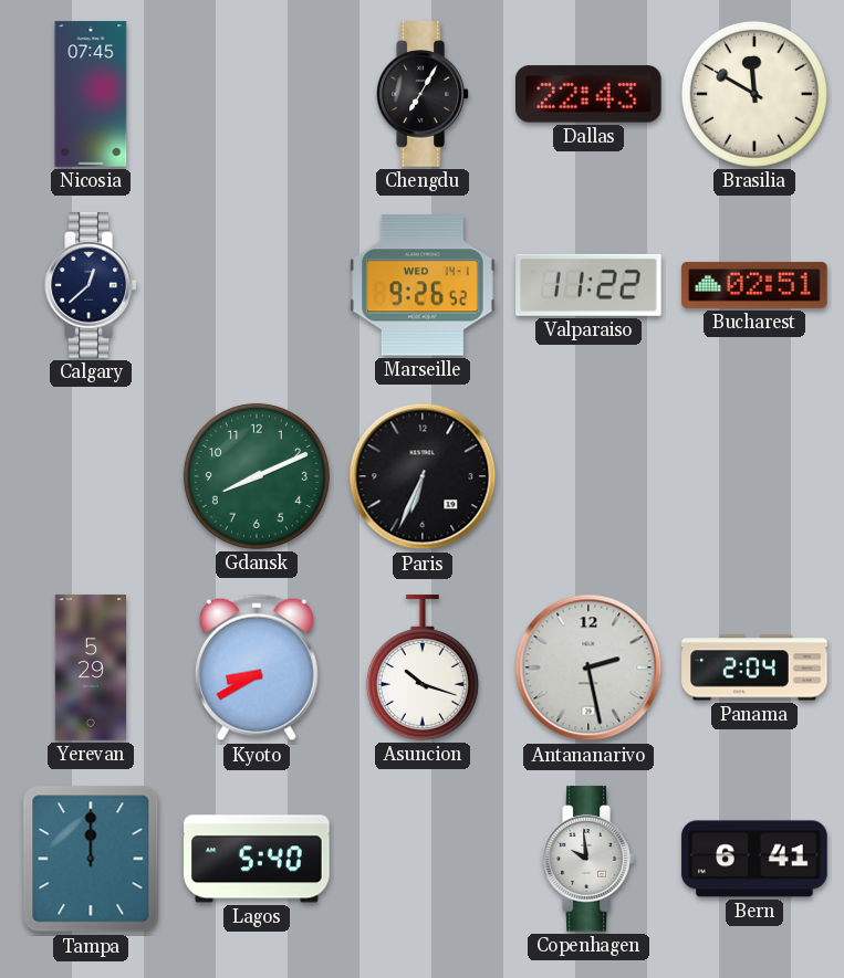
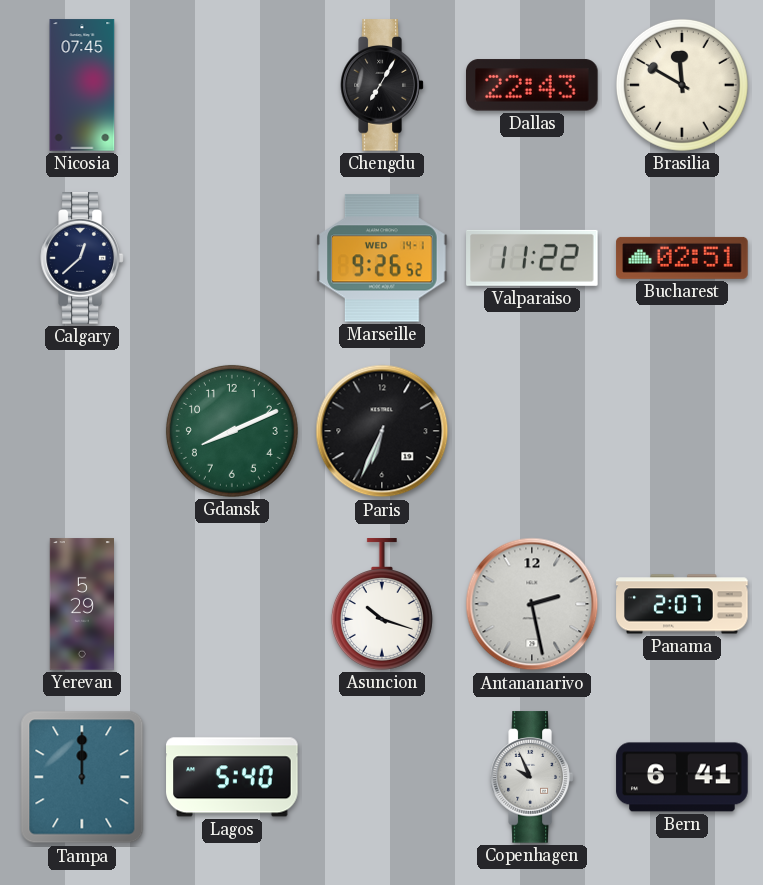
Kyoto: 8:40 -> none (257, 667)
Panama: 2:04 -> 2:07 (682, 604)
Copenhagen: 9:59 -> 9:56 (532, 777)
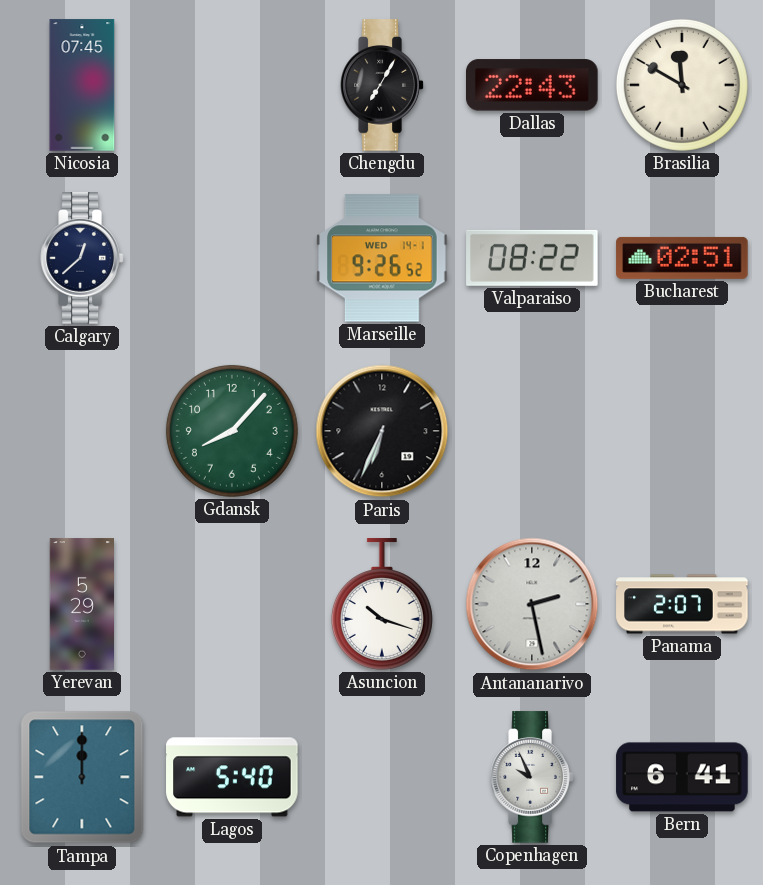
Valparaiso: 11:22 -> 08:22 (532, 258)
Gdansk: 8:11 -> 8:07 (232, 431)
